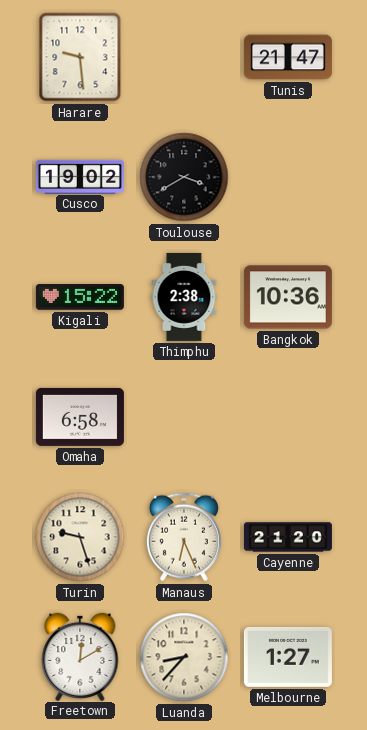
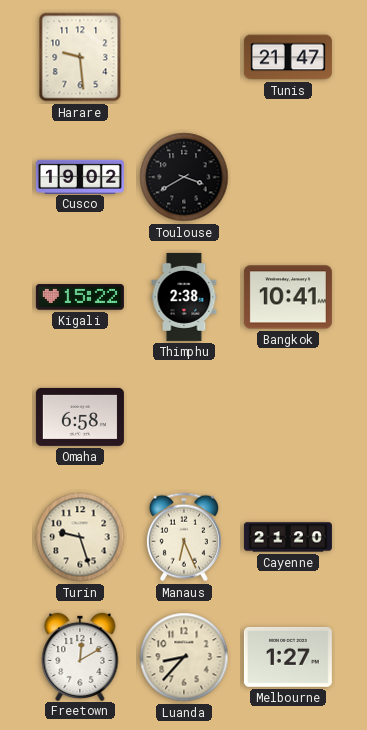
Bangkok: 10:36 -> 10:41 (288, 297)
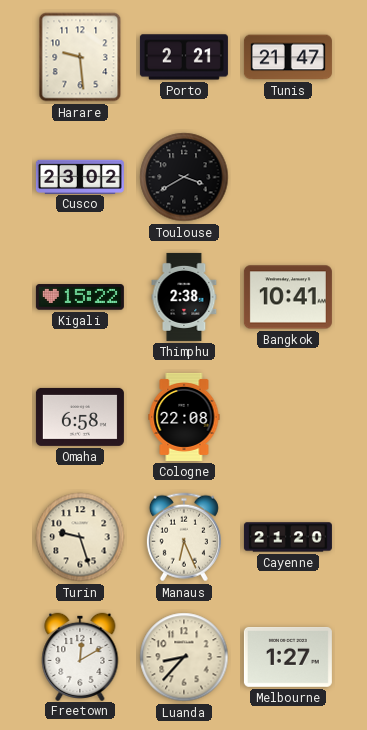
Porto: none -> 2:21 (184, 57)
Cusco: 19:02 -> 23:02 (80, 176)
Cologne: none -> 22:08 (184, 417)
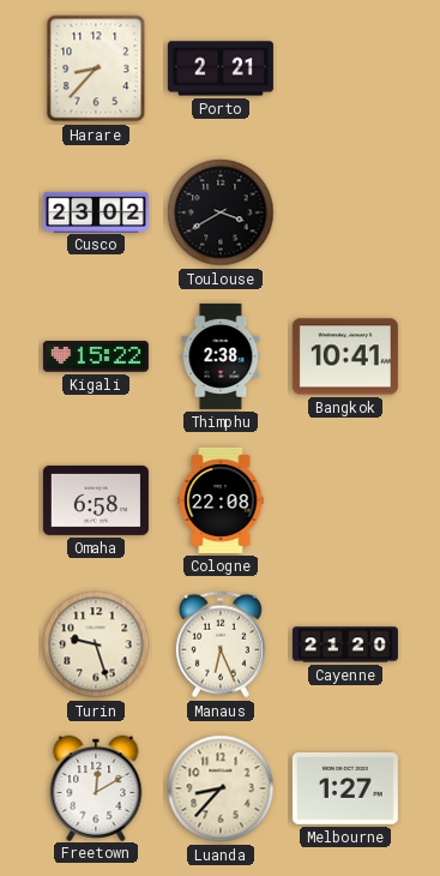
Harare: 9:29 -> 8:37 (96, 68)
Tunis: 21:47 -> none (288, 57)
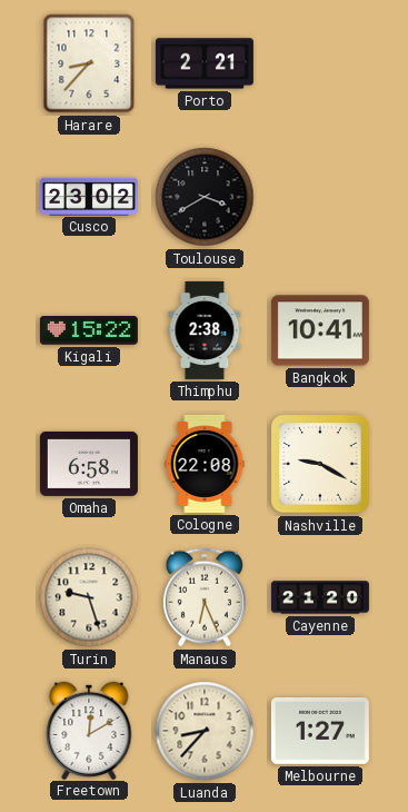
Nashville: none -> 9:20 (320, 464)
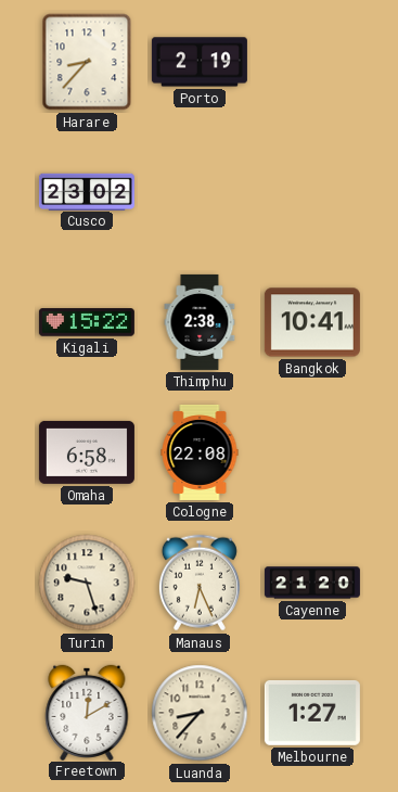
Porto: 2:21 -> 2:19 (200, 62)
Toulouse: 3:40 -> none (205, 197)
Nashville: 9:20 -> none (320, 464)
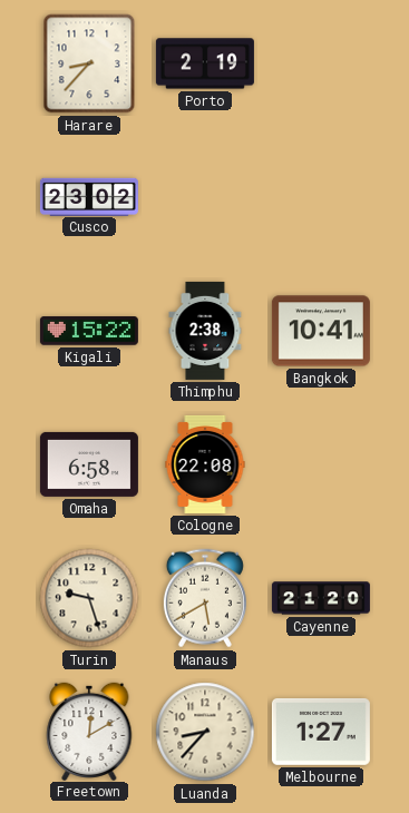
Manaus: 6:26 -> 5:40 (205, 598)
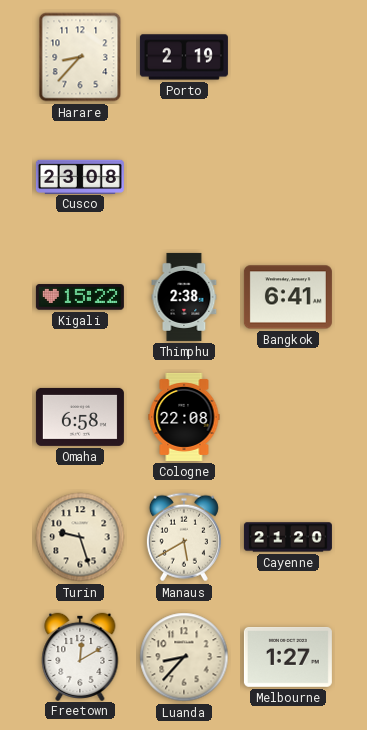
Cusco: 23:02 -> 23:08 (80, 176)
Bangkok: 10:41 -> 6:41 (288, 297)
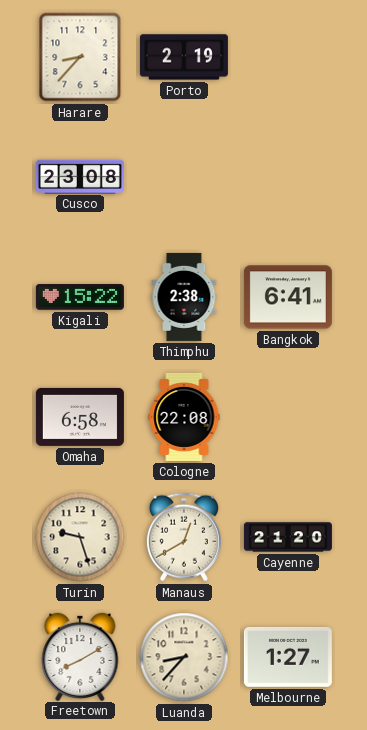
Manaus: 5:40 -> 12:40 (184, 537)
Freetown: 12:10 -> 8:10 (80, 656)
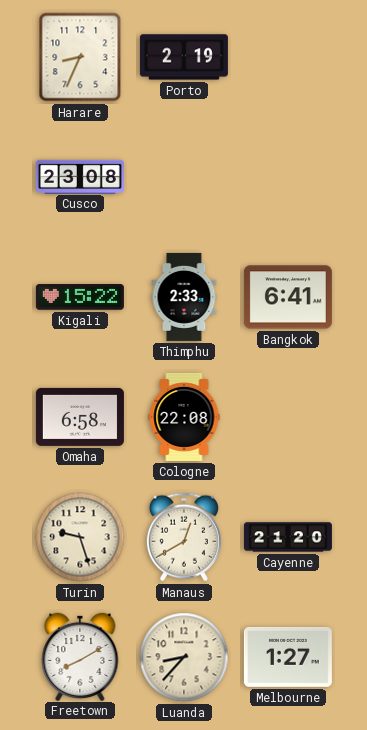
Harare: 8:37 -> 8:34 (80, 57)
Thimphu: 2:38 -> 2:33 (184, 297)
